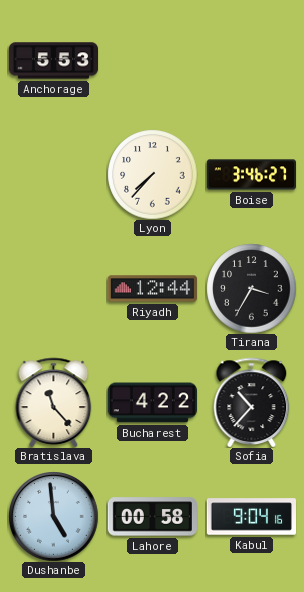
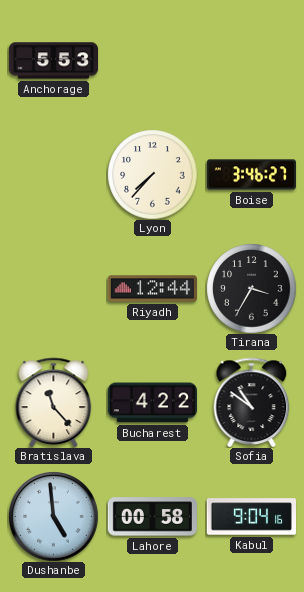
Sofia: 10:37 -> 10:51 (252, 402)
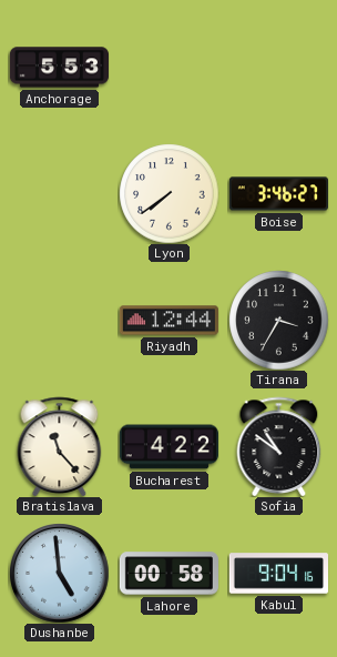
Lyon: 7:37 -> 7:39 (168, 193)
